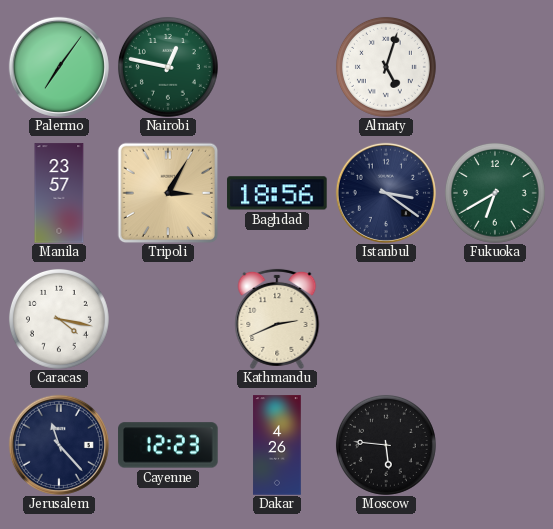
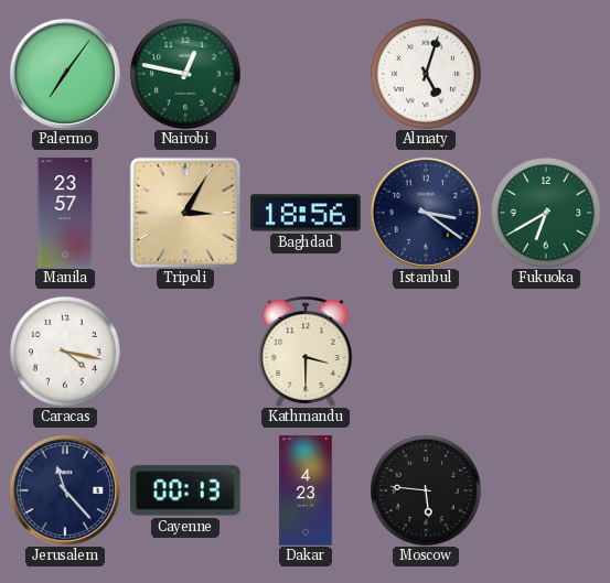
Kathmandu: 2:41 -> 3:30 (306, 352)
Cayenne: 12:23 -> 00:13 (185, 490)
Dakar: 4:26 -> 4:23 (306, 490)
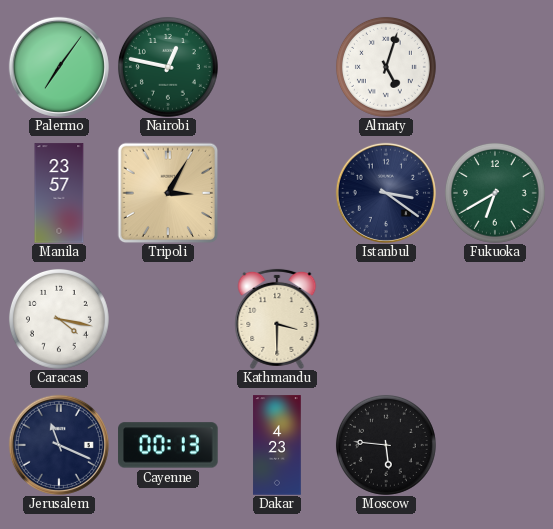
Baghdad: 18:56 -> none (306, 213)
Jerusalem: 11:23 -> 11:19 (59, 445)
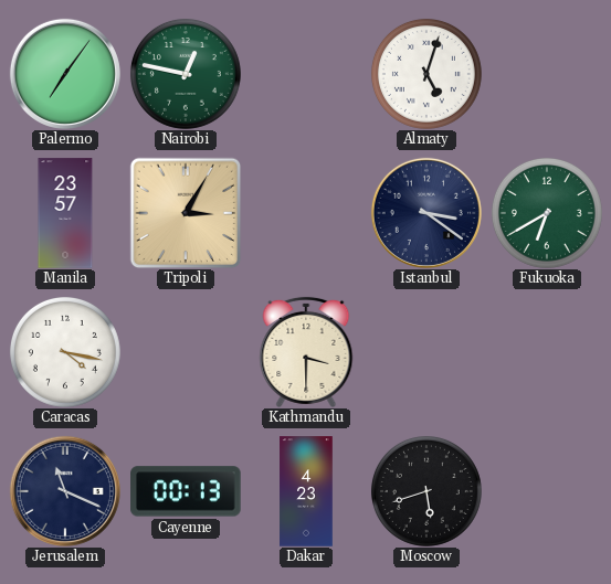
Moscow: 5:46 -> 5:42 (426, 491)
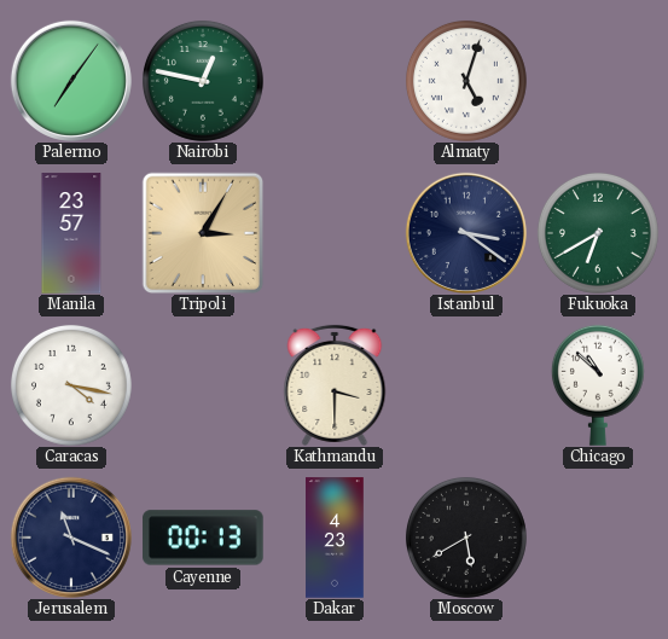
Chicago: none -> 10:52 (598, 385)
Moscow: 5:42 -> 5:40 (466, 538)
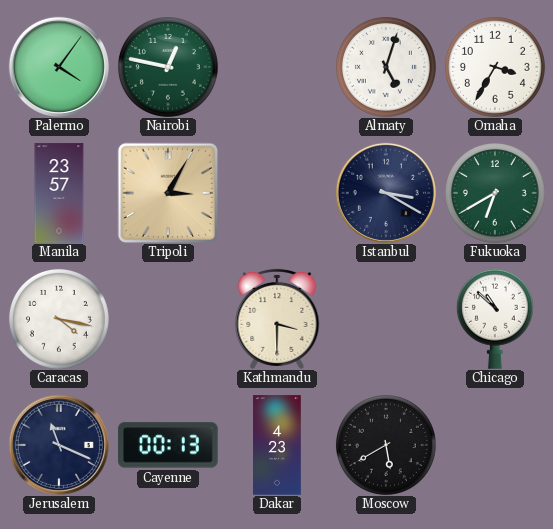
Palermo: 7:06 -> 4:06 (59, 67)
Omaha: none -> 3:35 (495, 67)
Istanbul: 3:21 -> 3:20 (386, 193)
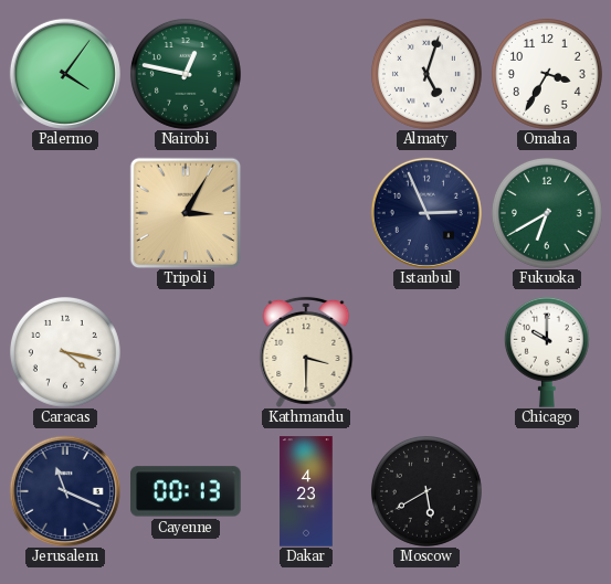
Manila: 23:57 -> none (59, 193)
Istanbul: 3:20 -> 2:56 (426, 213)
Chicago: 10:52 -> 10:00 (547, 352)
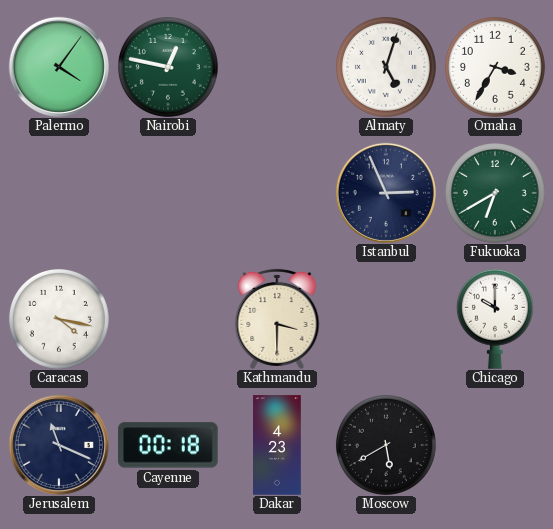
Tripoli: 3:05 -> none (186, 213)
Cayenne: 00:13 -> 00:18 (168, 445)
